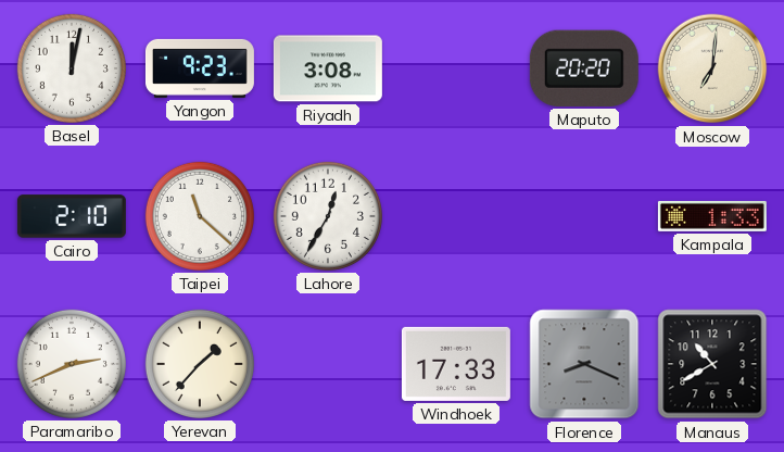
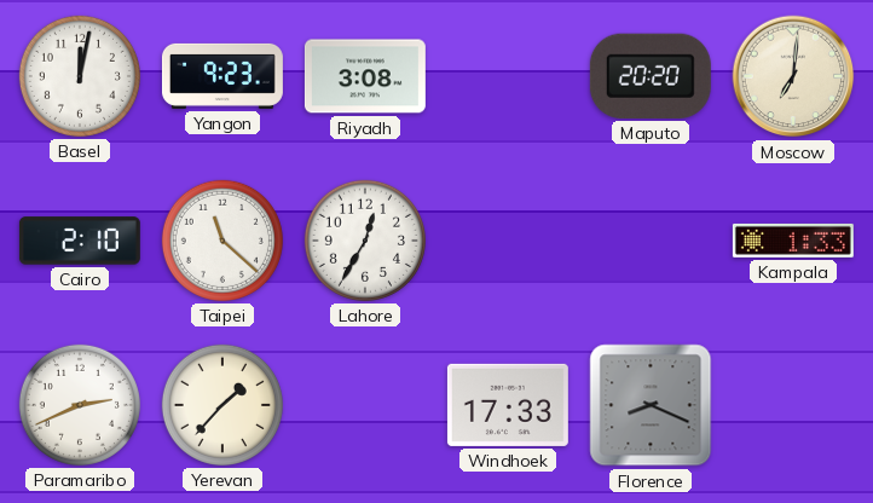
Manaus: 10:40 -> none (712, 364)
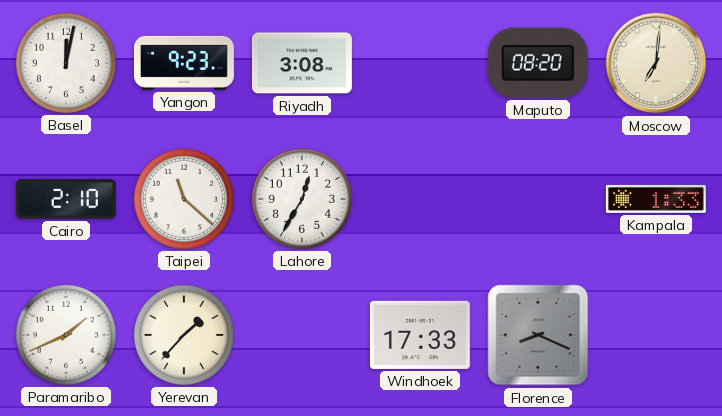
Maputo: 20:20 -> 08:20 (538, 63)
Paramaribo: 2:41 -> 1:41 (66, 335)
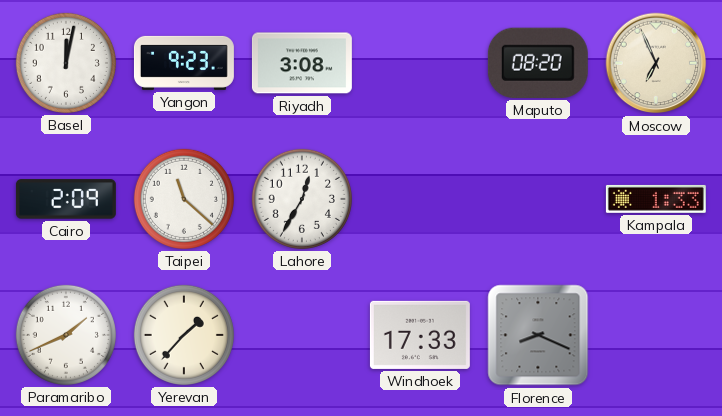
Moscow: 7:01 -> 6:56 (656, 63)
Cairo: 2:10 -> 2:09 (66, 199)
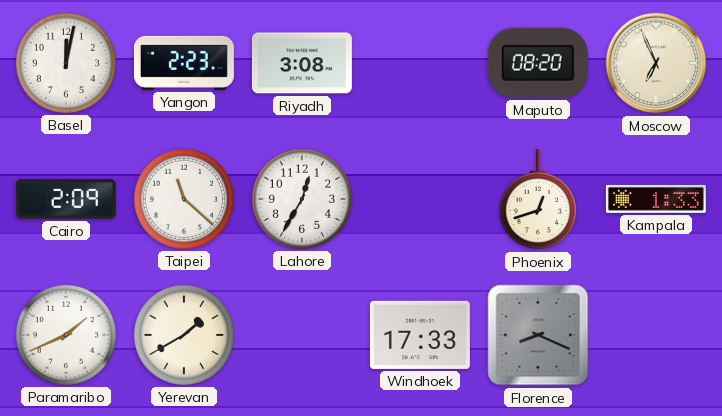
Yangon: 9:23 -> 2:23 (184, 63)
Phoenix: none -> 12:42 (538, 199)
Yerevan: 1:37 -> 1:40 (184, 335)
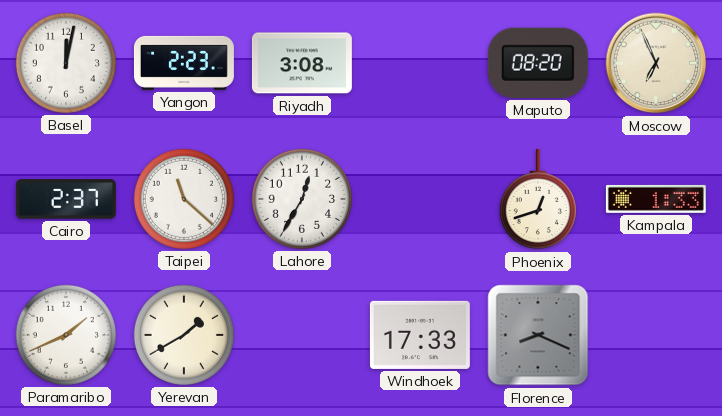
Cairo: 2:09 -> 2:37 (66, 199)
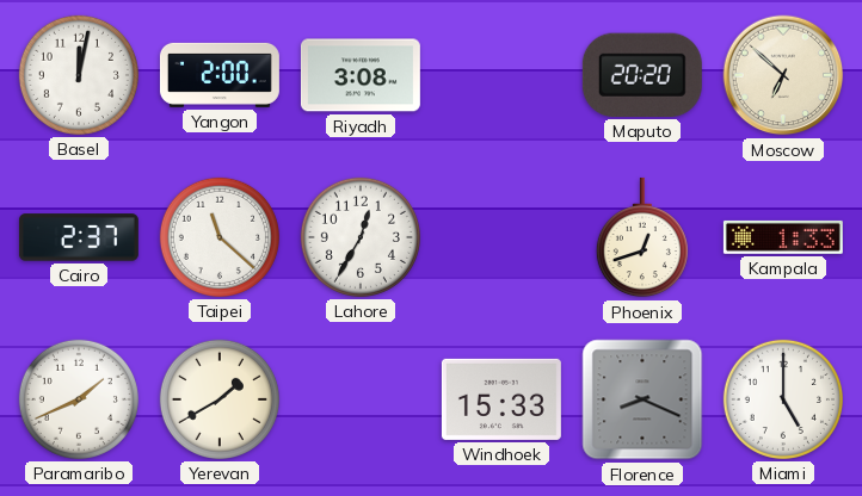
Yangon: 2:23 -> 2:00 (220, 75)
Maputo: 08:20 -> 20:20 (642, 75)
Moscow: 6:56 -> 6:52 (783, 75)
Windhoek: 17:33 -> 15:33 (501, 399)
Miami: none -> 5:00 (783, 399)
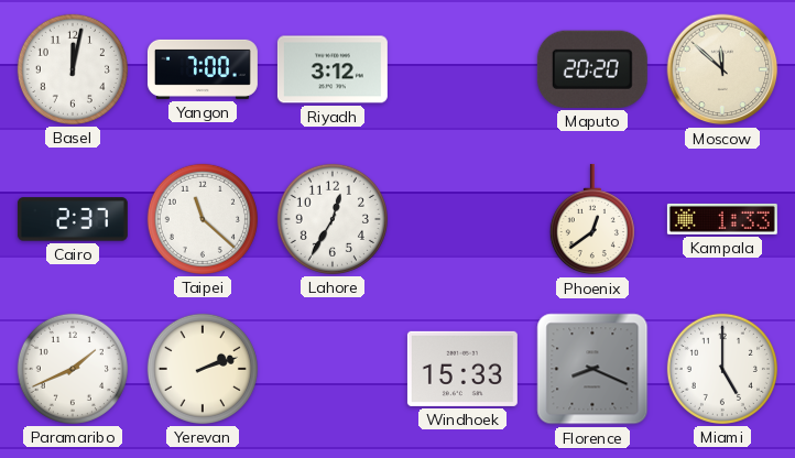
Yangon: 2:00 -> 7:00 (203, 69)
Riyadh: 3:08 -> 3:12 (333, 69)
Moscow: 6:52 -> 11:52 (722, 69)
Phoenix: 12:42 -> 12:39 (592, 219)
Yerevan: 1:40 -> 2:12 (203, 369)
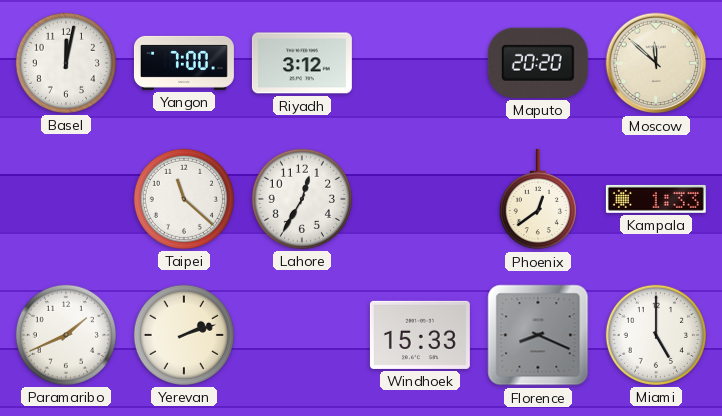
Cairo: 2:37 -> none (73, 219)
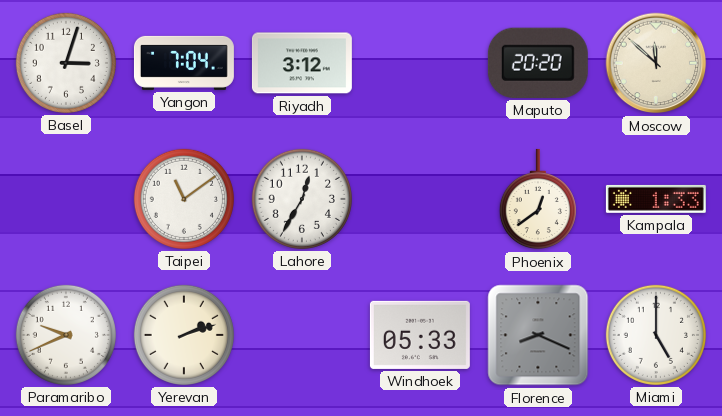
Basel: 12:02 -> 3:03 (66, 63)
Yangon: 7:00 -> 7:04 (184, 63)
Taipei: 11:22 -> 11:09 (184, 199)
Paramaribo: 1:41 -> 9:41 (66, 335)
Windhoek: 15:33 -> 05:33 (420, 335)
